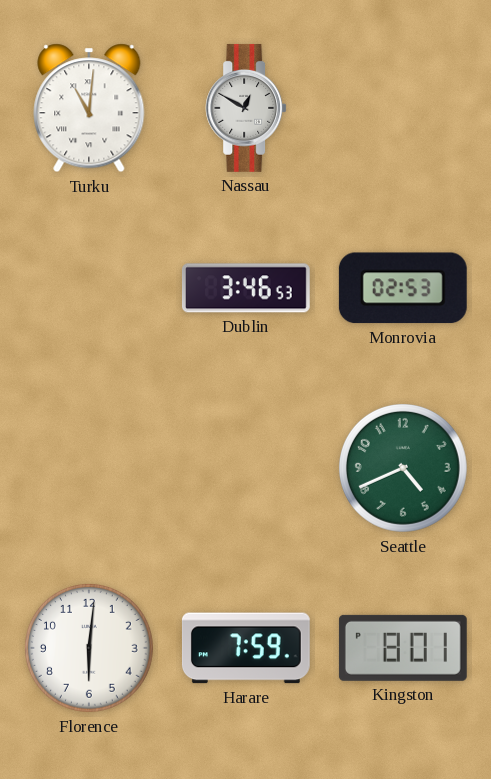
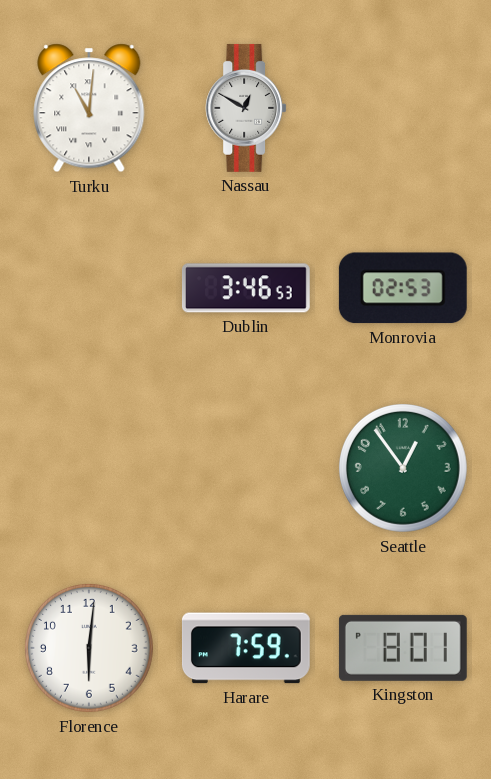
Seattle: 4:41 -> 12:54 (403, 468)
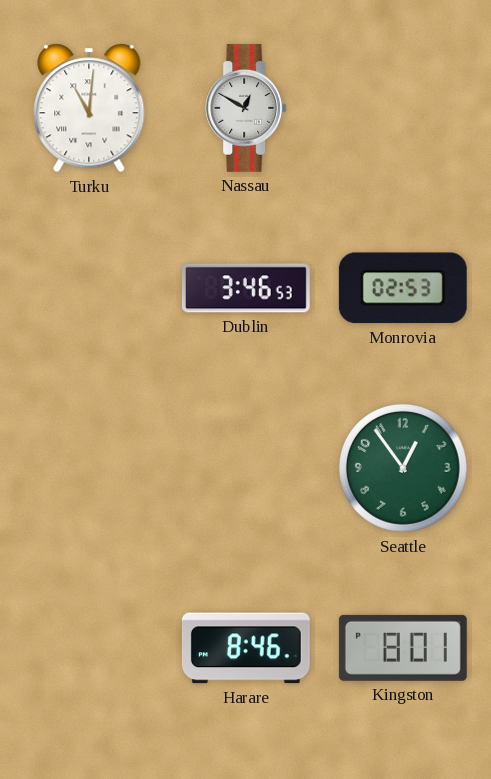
Florence: 6:01 -> none (89, 648)
Harare: 7:59 -> 8:46 (246, 648)
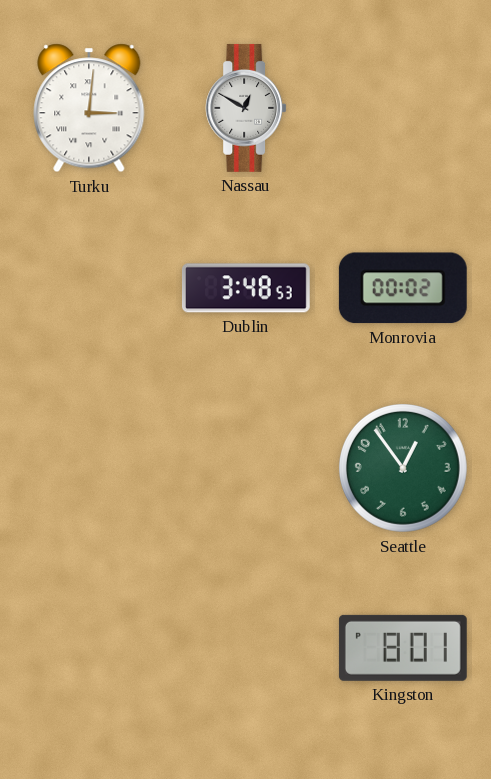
Turku: 11:01 -> 3:01 (89, 108)
Dublin: 3:46 -> 3:48 (246, 288)
Monrovia: 02:53 -> 00:02 (403, 288)
Harare: 8:46 -> none (246, 648)
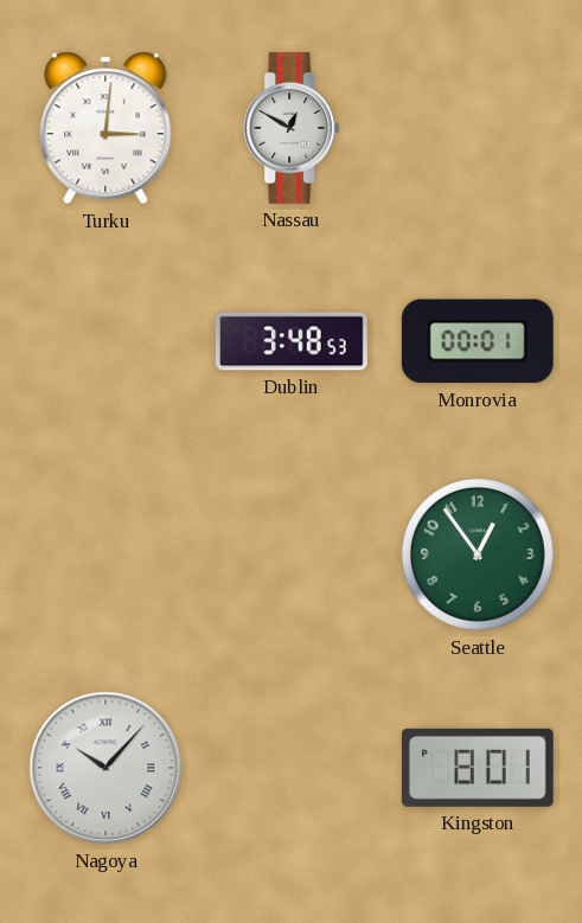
Monrovia: 00:02 -> 00:01 (478, 341)
Nagoya: none -> 10:07 (105, 768)
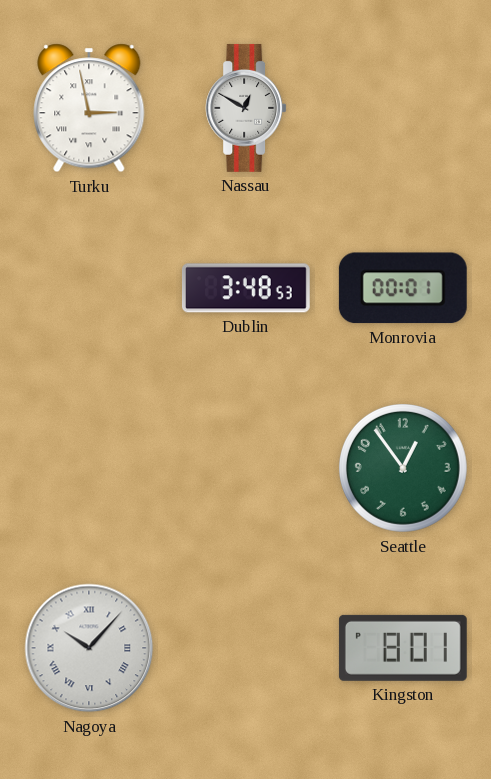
Turku: 3:01 -> 2:58 (89, 108)
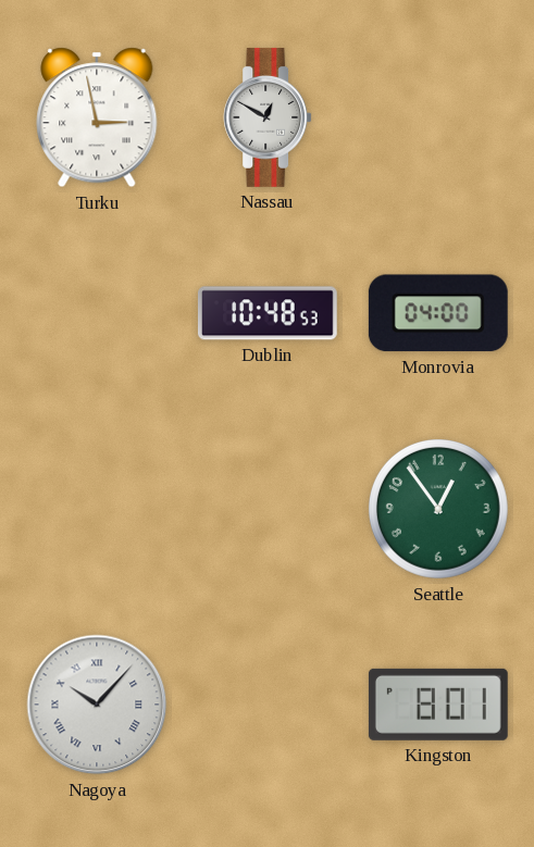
Dublin: 3:48 -> 10:48 (268, 313)
Monrovia: 00:01 -> 04:00 (438, 313)
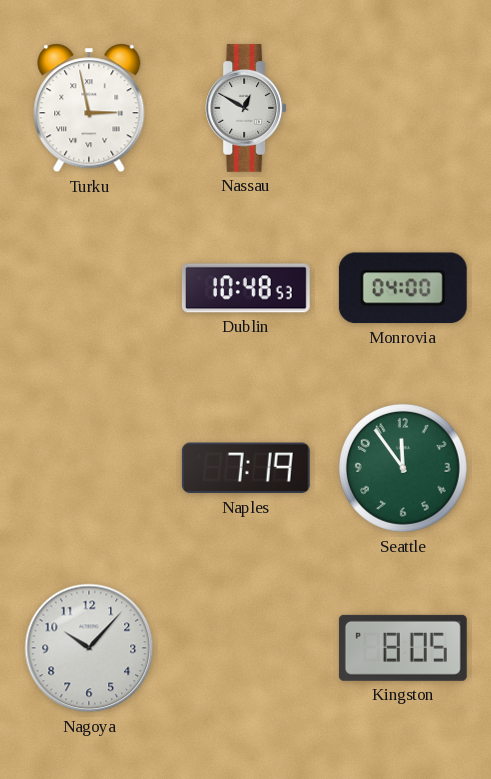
Naples: none -> 7:19 (246, 468)
Seattle: 12:54 -> 11:54 (403, 468)
Nagoya numerals: Roman -> Arabic (89, 648)
Kingston: 8:01 -> 8:05 (403, 648)
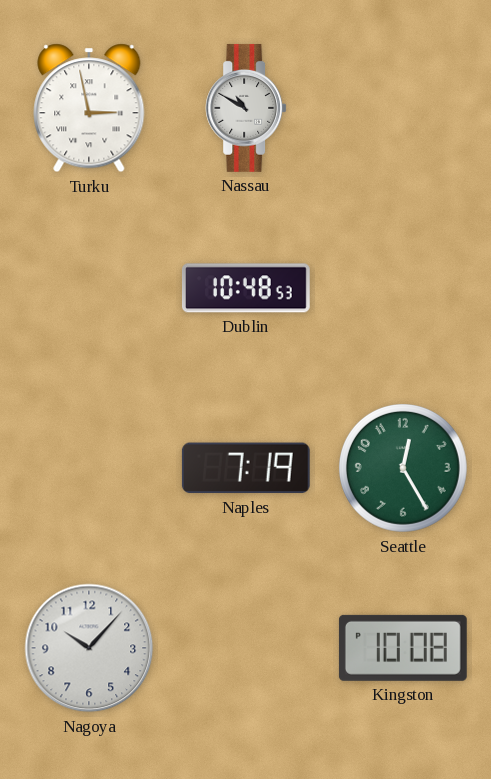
Nassau: 12:50 -> 10:50 (246, 108)
Monrovia: 04:00 -> none (403, 288)
Seattle: 11:54 -> 12:25 (403, 468)
Kingston: 8:05 -> 10:08 (403, 648)
